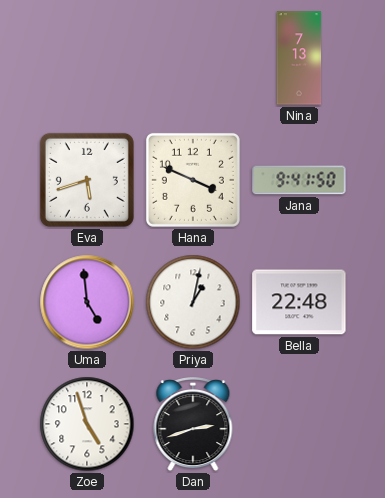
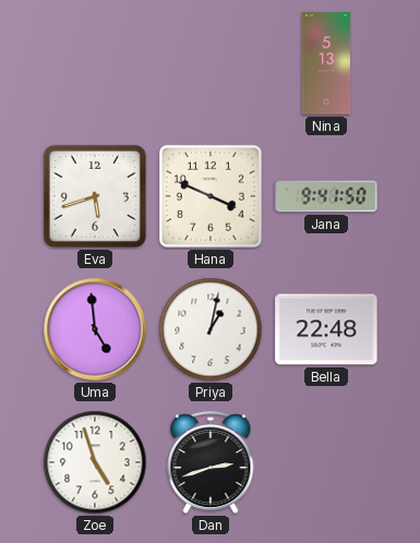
Nina: 7:13 -> 5:13 (326, 63)
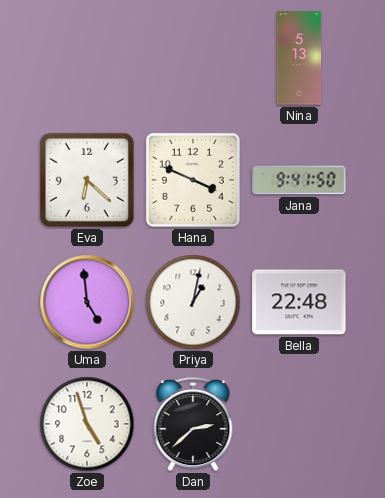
Eva: 5:42 -> 6:22 (87, 180)
Dan: 2:42 -> 2:38 (193, 425)
